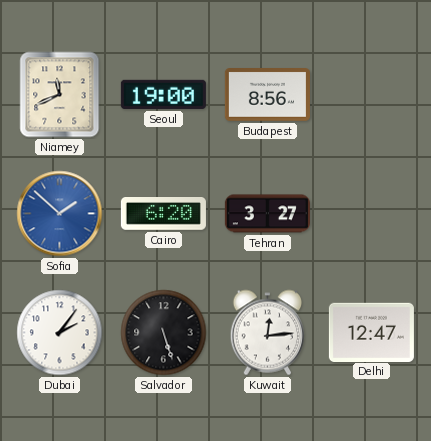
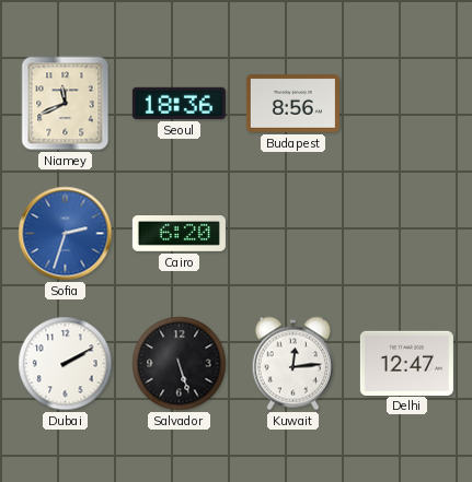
Seoul: 19:00 -> 18:36 (179, 103)
Sofia: 1:52 -> 2:33 (66, 234)
Tehran: 3:27 -> none (267, 214)
Dubai: 2:06 -> 2:10 (66, 364)
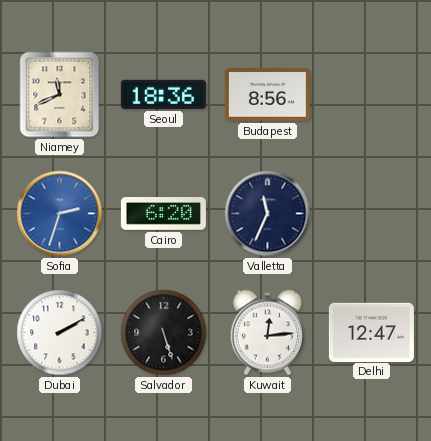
Valletta: none -> 11:34 (268, 214)
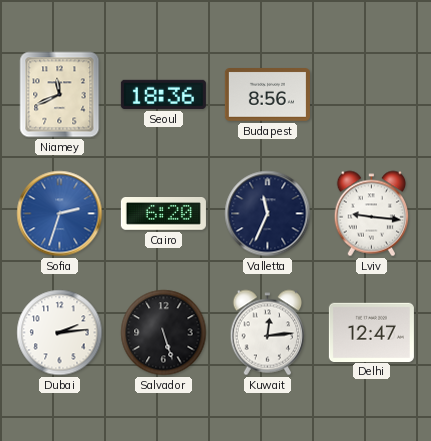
Lviv: none -> 9:16 (372, 214)
Dubai: 2:10 -> 2:14 (60, 333)
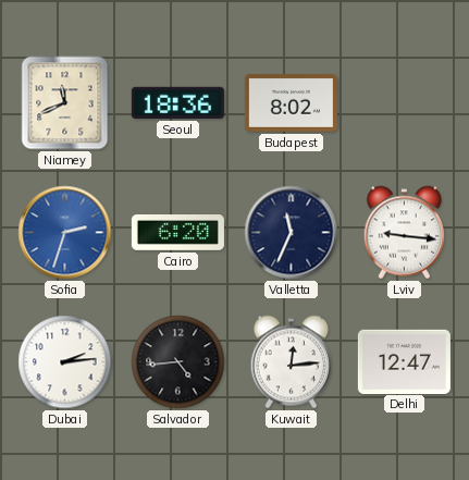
Budapest: 8:56 -> 8:02 (291, 103)
Salvador: 5:27 -> 4:44 (178, 362)
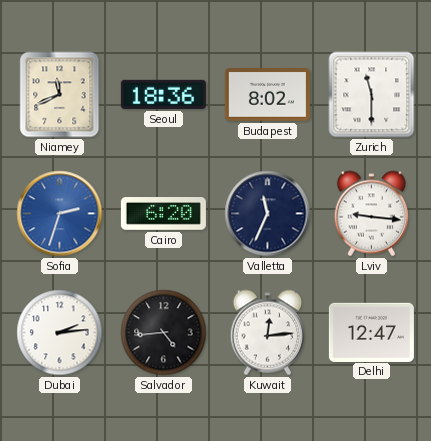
Zurich: none -> 11:30 (372, 95)
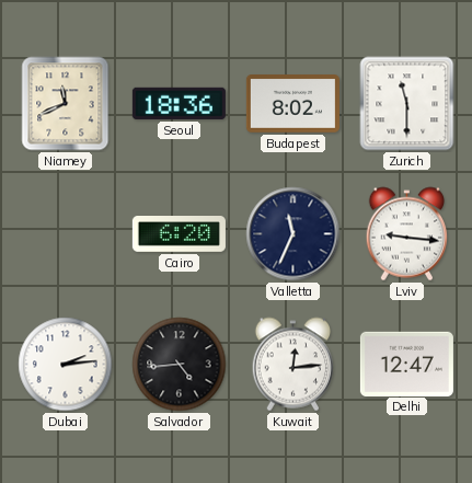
Sofia: 2:33 -> none (60, 214)
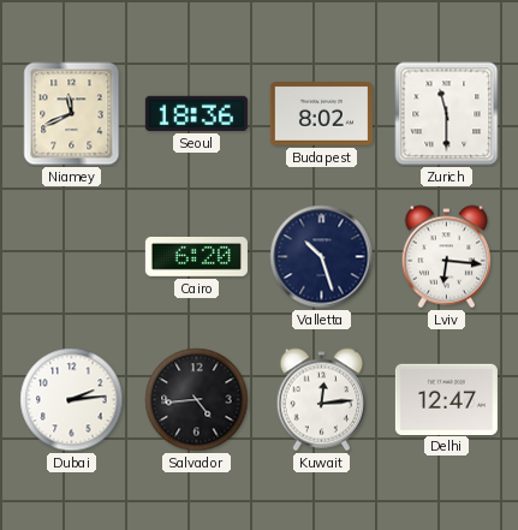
Valletta: 11:34 -> 10:27 (322, 257)
Lviv: 9:16 -> 6:16 (447, 257)
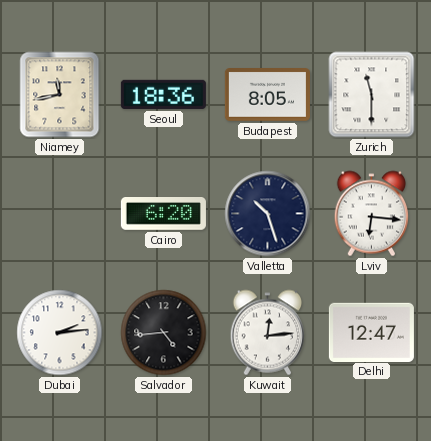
Niamey: 11:41 -> 11:43 (60, 95)
Budapest: 8:02 -> 8:05 (267, 95)
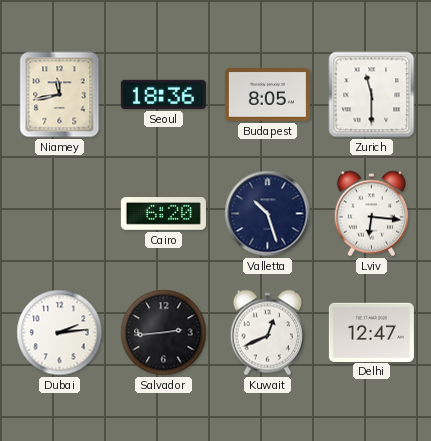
Salvador: 4:44 -> 2:44 (164, 333)
Kuwait: 12:14 -> 12:41 (268, 333)
